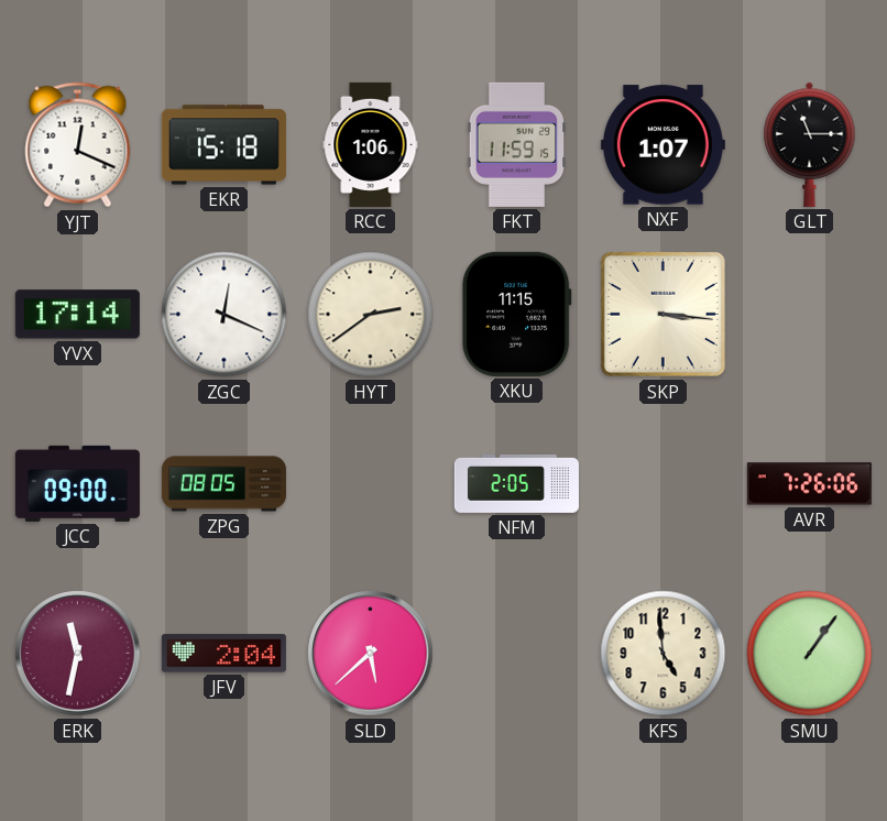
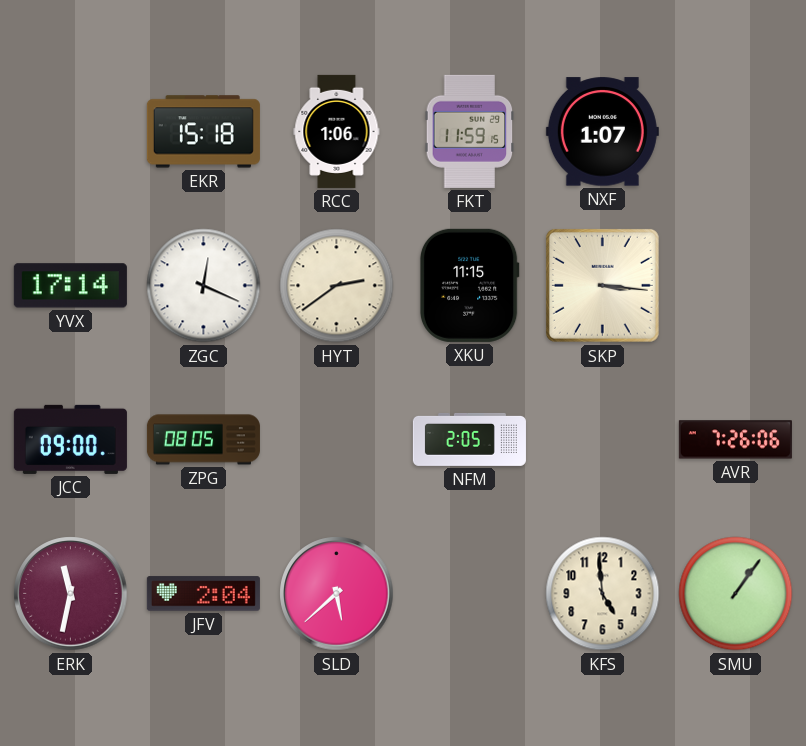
YJT: 12:19 -> none (78, 145)
GLT: 11:15 -> none (810, 144)
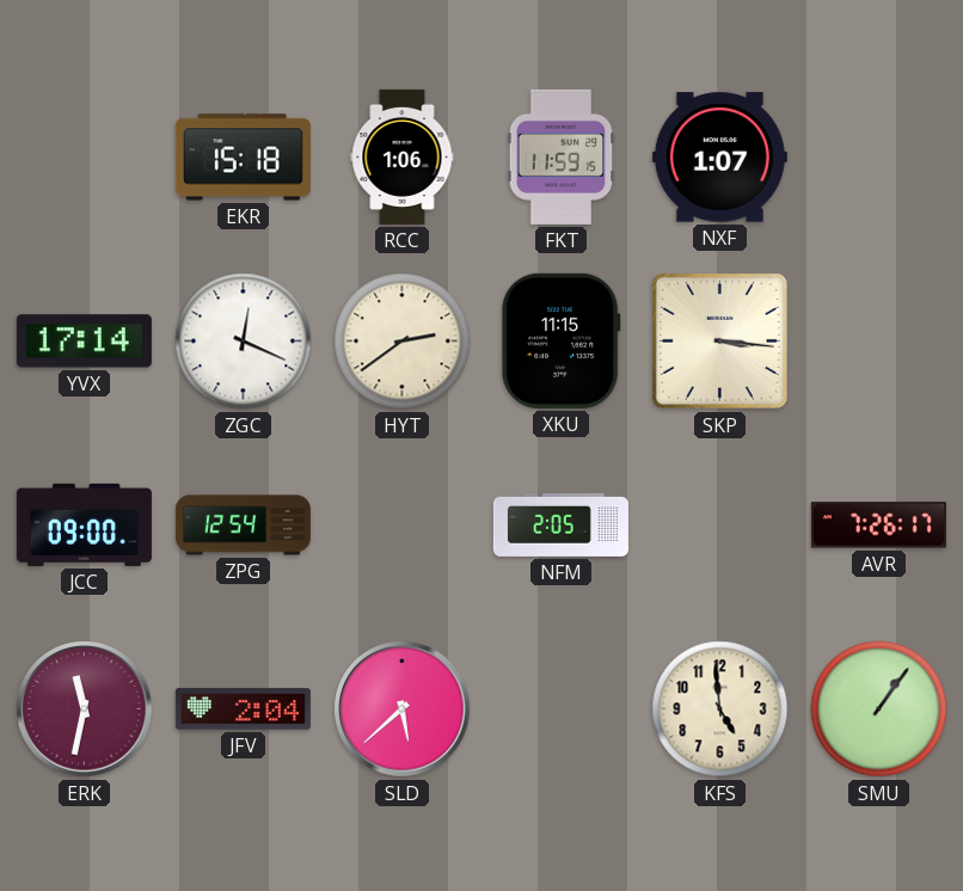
ZPG: 08:05 -> 12:54 (243, 526)
AVR: 7:26:06 -> 7:26:17 (878, 526)
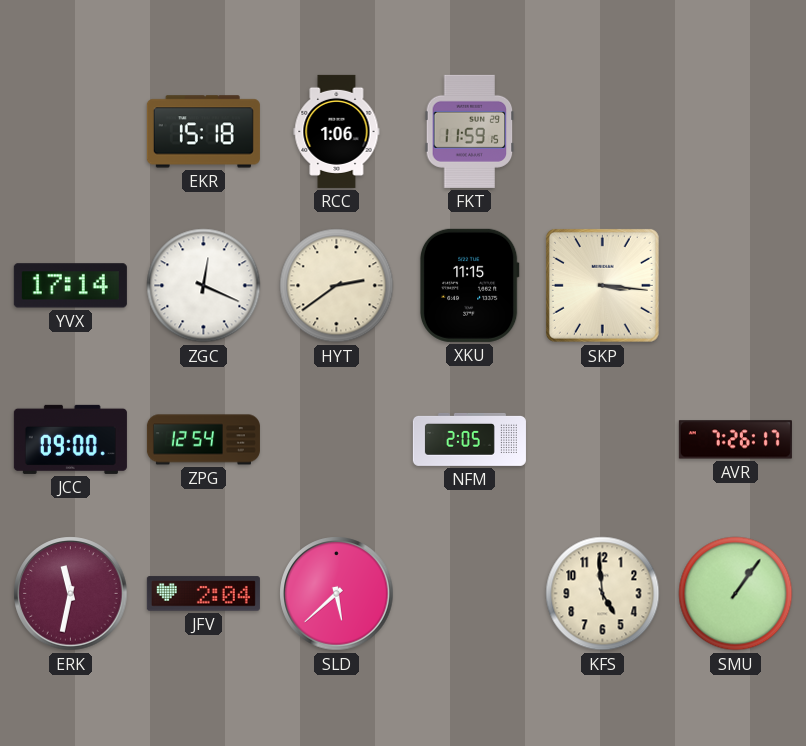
NXF: 1:07 -> none (719, 158)
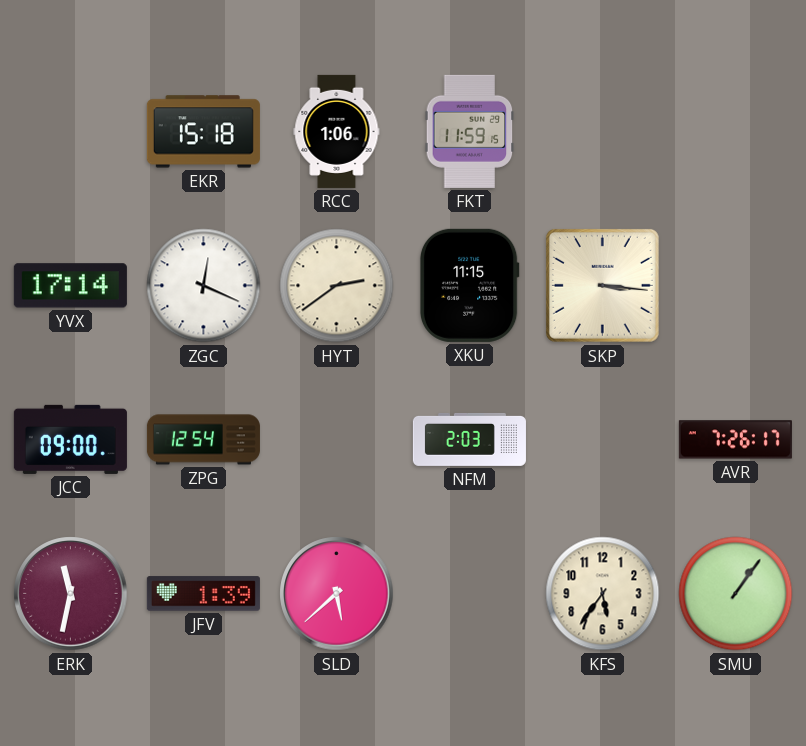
NFM: 2:05 -> 2:03 (469, 439)
JFV: 2:04 -> 1:39 (203, 594)
KFS: 4:59 -> 5:36 (603, 594)
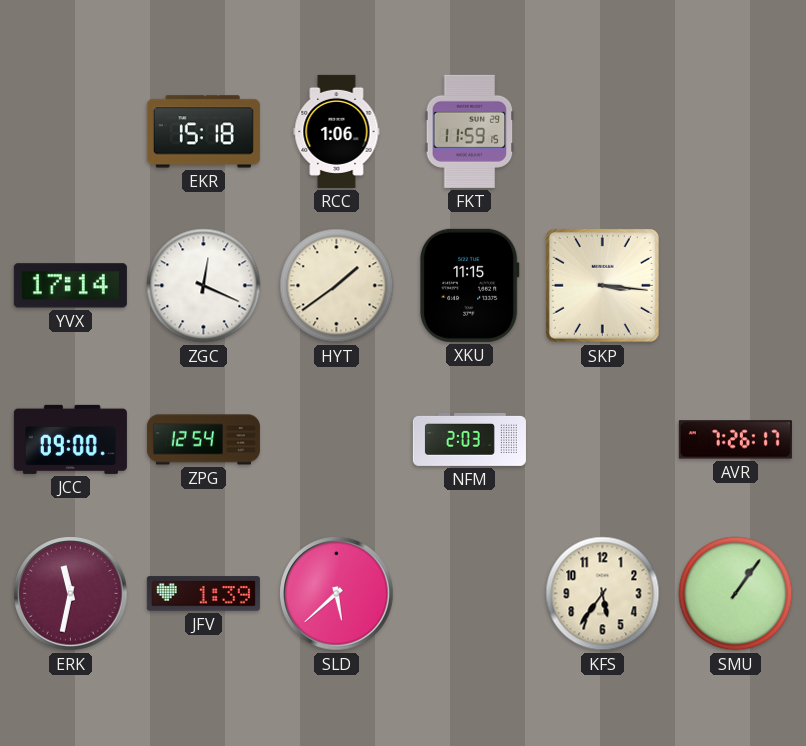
HYT: 2:39 -> 1:39 (337, 286)
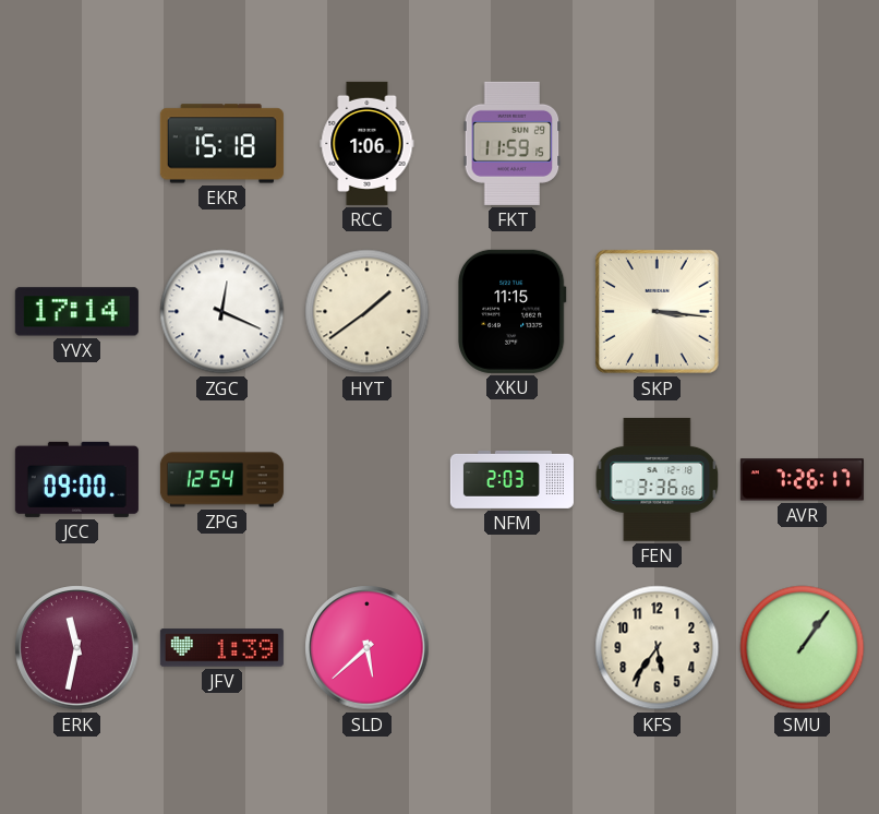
FEN: none -> 3:36 (658, 479)
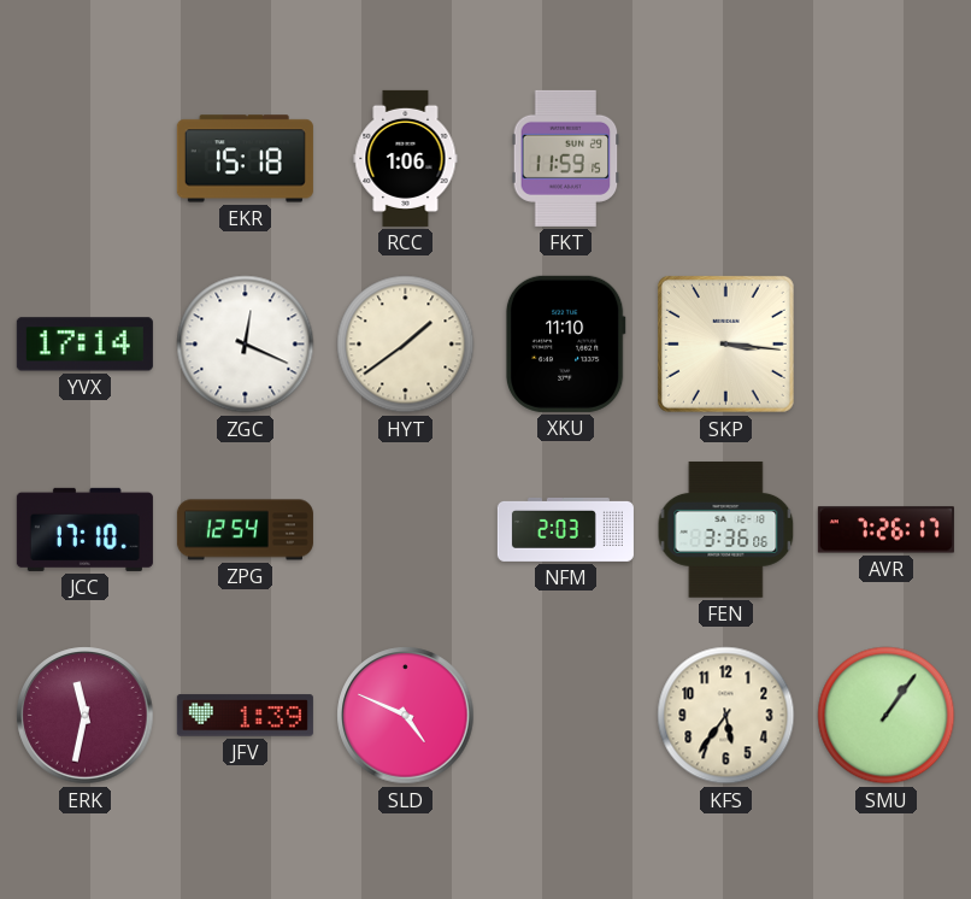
XKU: 11:15 -> 11:10 (565, 343)
JCC: 09:00 -> 17:10 (84, 529)
SLD: 5:38 -> 4:49 (406, 716)
